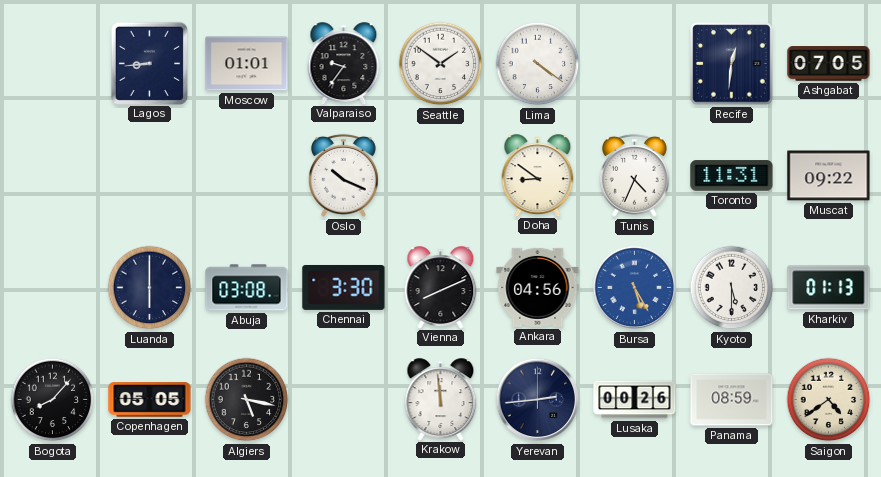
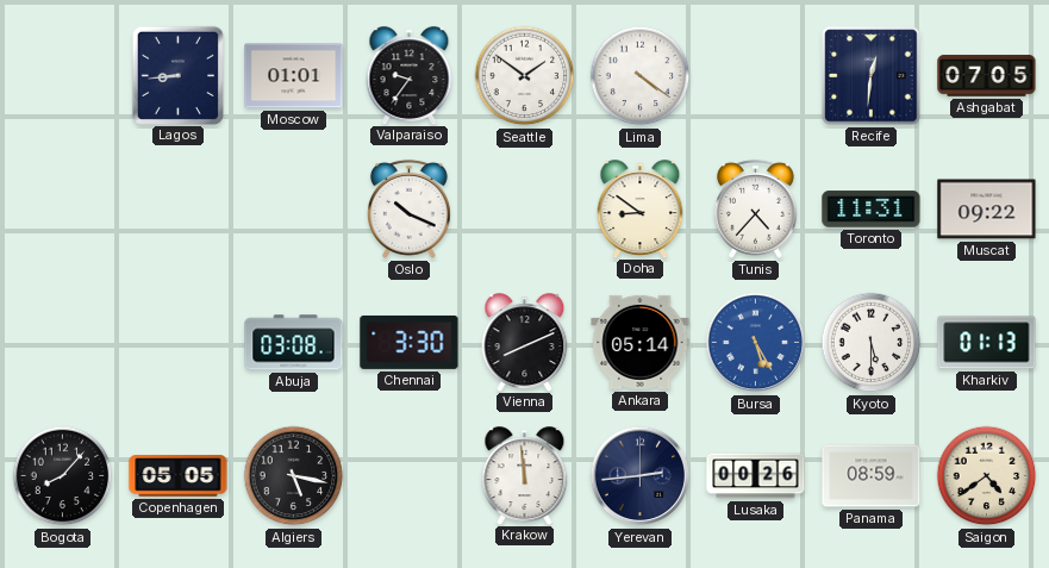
Tunis: 4:34 -> 4:37 (755, 208)
Luanda: 6:00 -> none (150, 288)
Ankara: 04:56 -> 05:14 (641, 342)
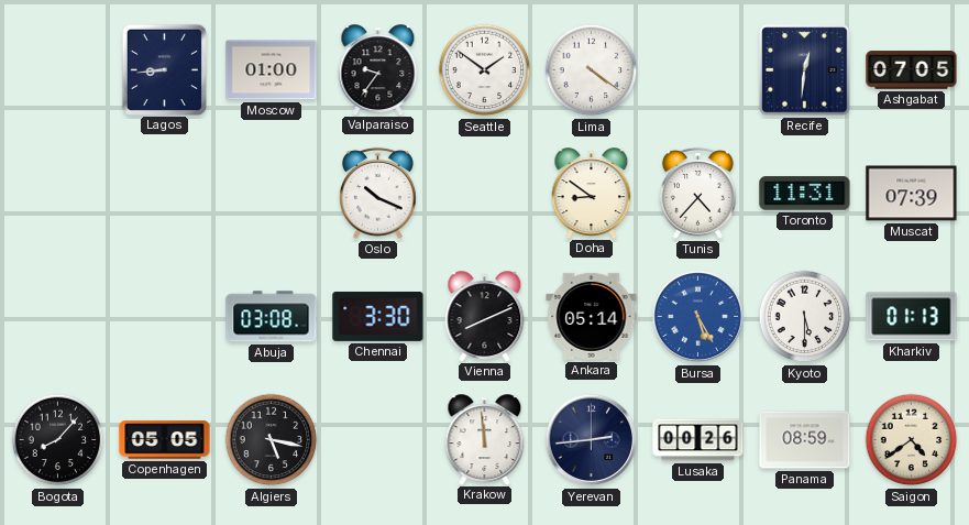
Moscow: 01:01 -> 01:00 (272, 70)
Muscat: 09:22 -> 07:39 (912, 194)
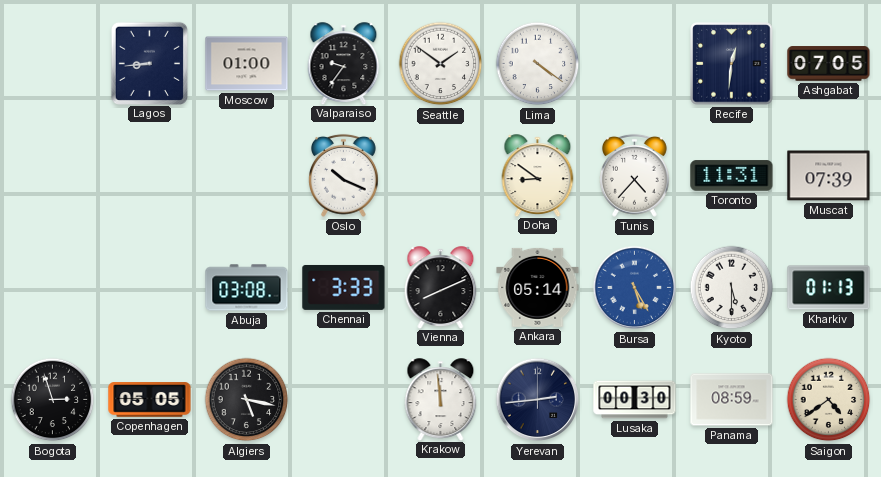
Chennai: 3:30 -> 3:33 (344, 287)
Bogota: 8:07 -> 2:57 (53, 400)
Lusaka: 00:26 -> 00:30 (635, 400)
